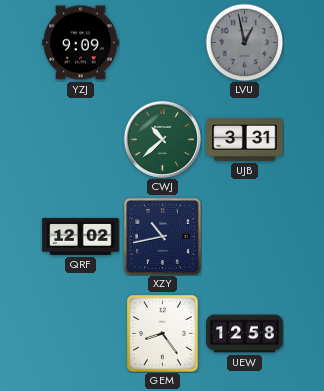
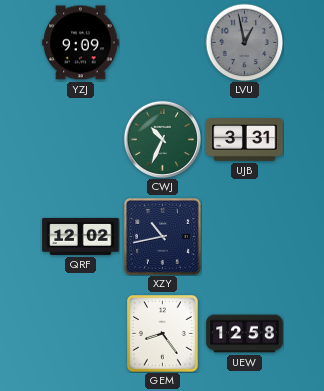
CWJ: 10:38 -> 10:34 (162, 139)
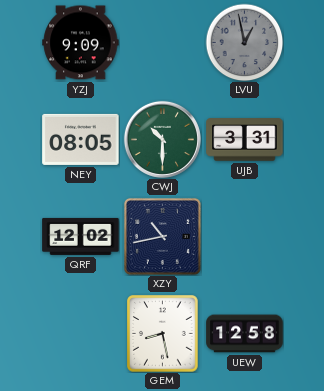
NEY: none -> 08:05 (81, 139)
CWJ: 10:34 -> 10:30 (162, 139)
GEM: 8:24 -> 8:28 (163, 334)
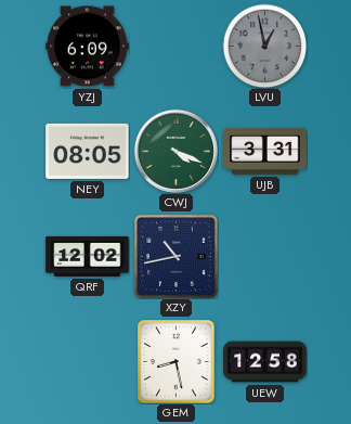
YZJ: 9:09 -> 6:09 (88, 47)
CWJ: 10:30 -> 4:19 (175, 151)
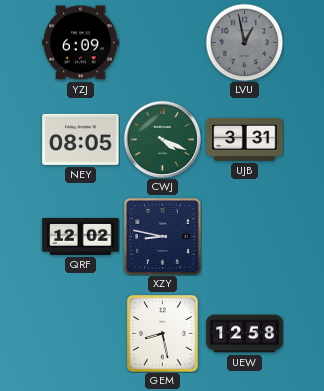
XZY: 10:43 -> 8:47 (162, 236)
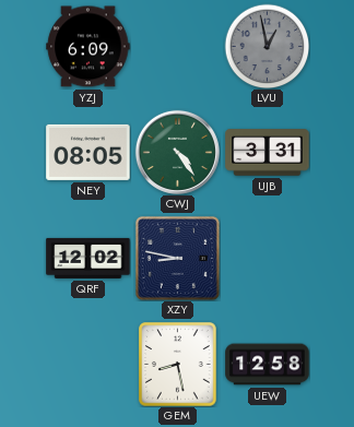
CWJ: 4:19 -> 4:24 (177, 152)
